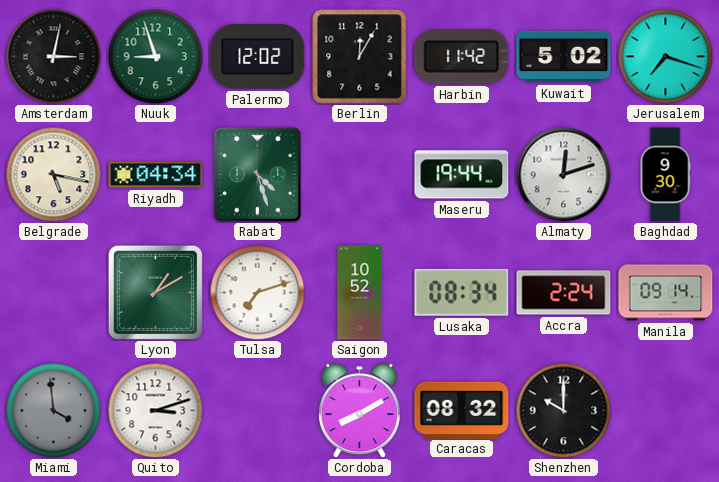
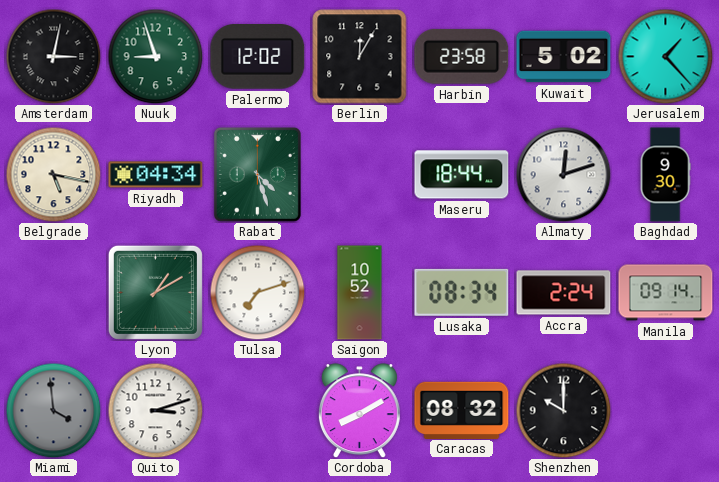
Harbin: 11:42 -> 23:58 (462, 56)
Jerusalem: 7:18 -> 1:23 (665, 56)
Maseru: 19:44 -> 18:44 (462, 175)
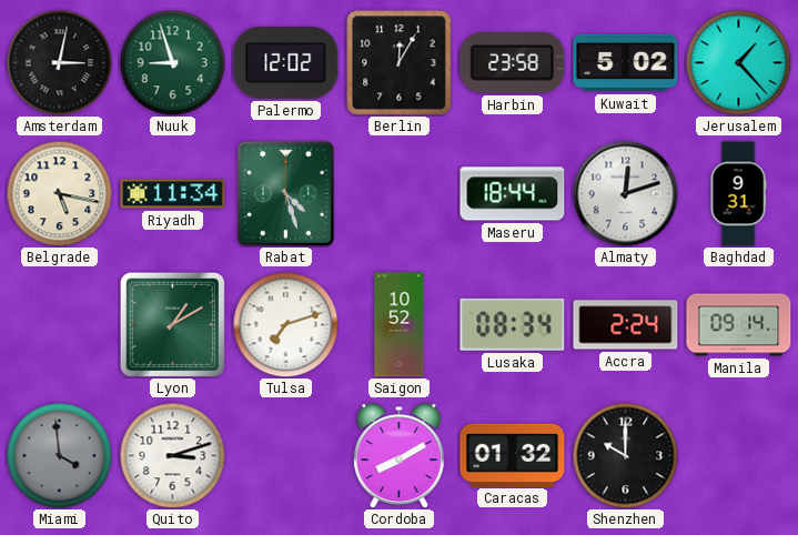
Riyadh: 04:34 -> 11:34 (173, 194)
Baghdad: 9:30 -> 9:31 (738, 194)
Caracas: 08:32 -> 01:32 (513, 455)
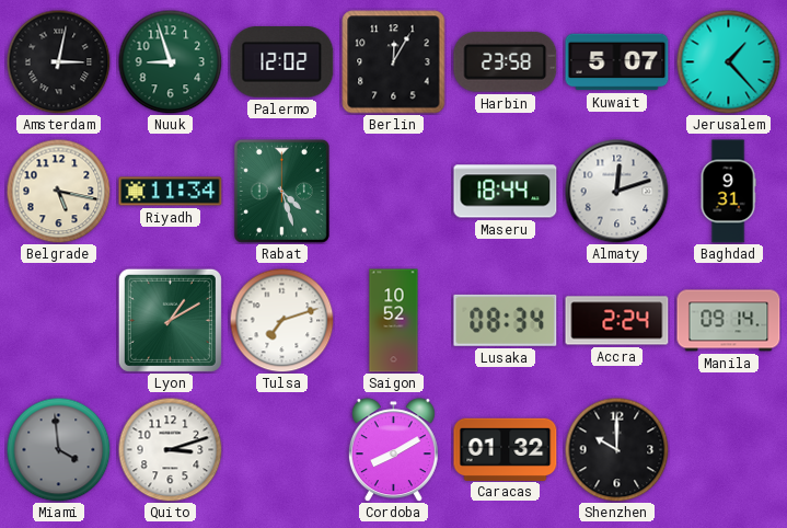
Kuwait: 5:02 -> 5:07 (617, 62)
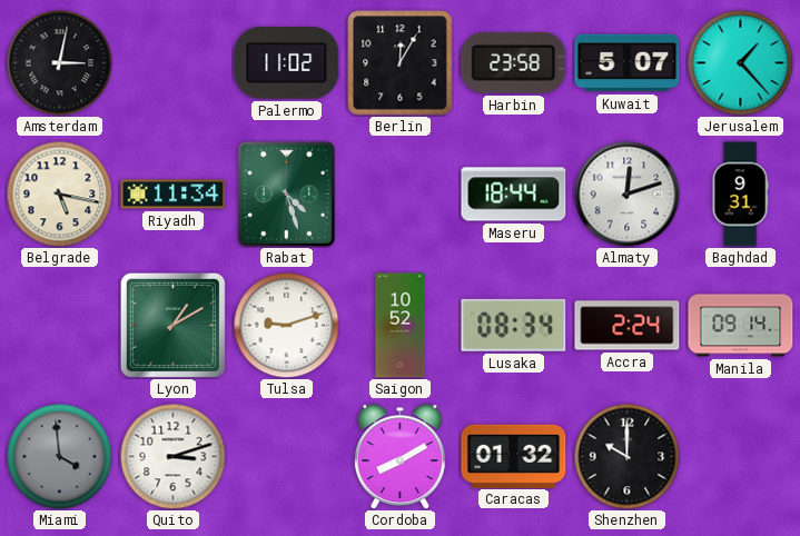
Nuuk: 8:57 -> none (170, 61)
Palermo: 12:02 -> 11:02 (287, 63)
Tulsa: 7:12 -> 9:12 (286, 325)
